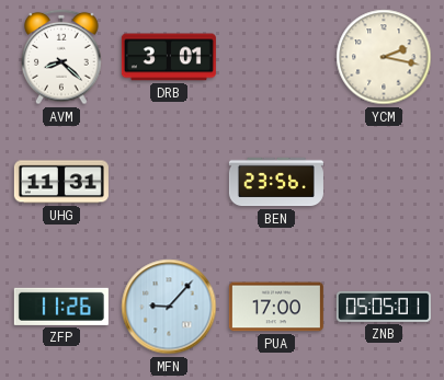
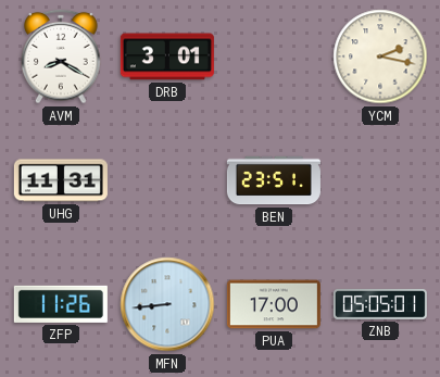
AVM: 8:22 -> 8:20 (61, 56)
BEN: 23:56 -> 23:51 (274, 180)
MFN: 9:07 -> 8:44 (167, 304)
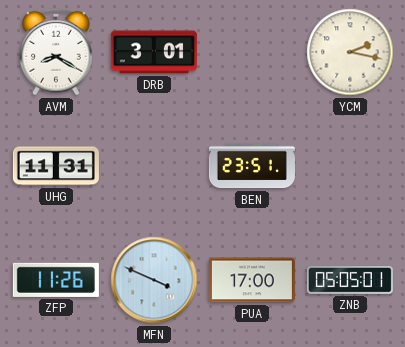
MFN: 8:44 -> 3:49 (154, 280)
